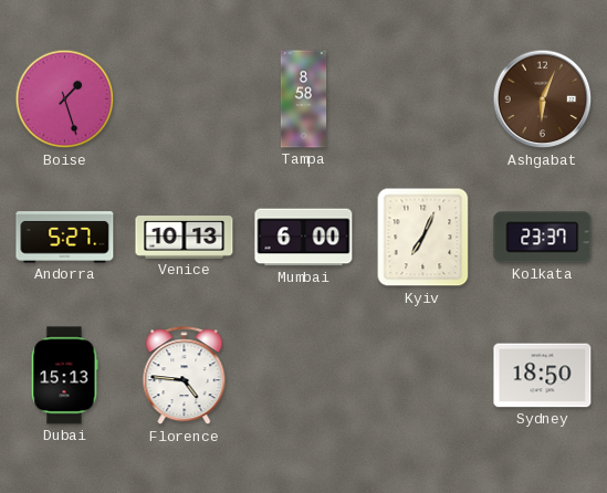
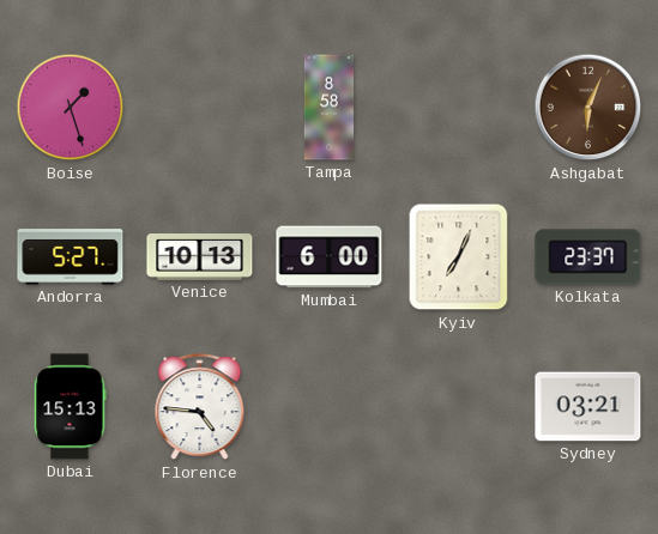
Sydney: 18:50 -> 03:21 (588, 407)
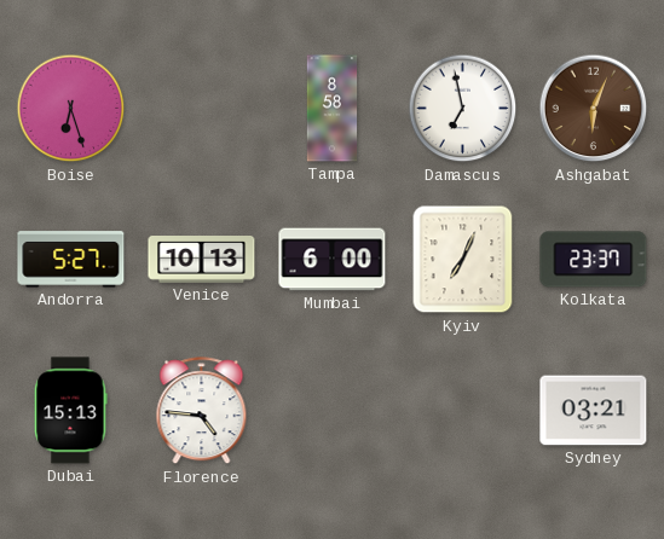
Boise: 1:27 -> 6:27 (71, 109)
Damascus: none -> 6:58 (463, 109)
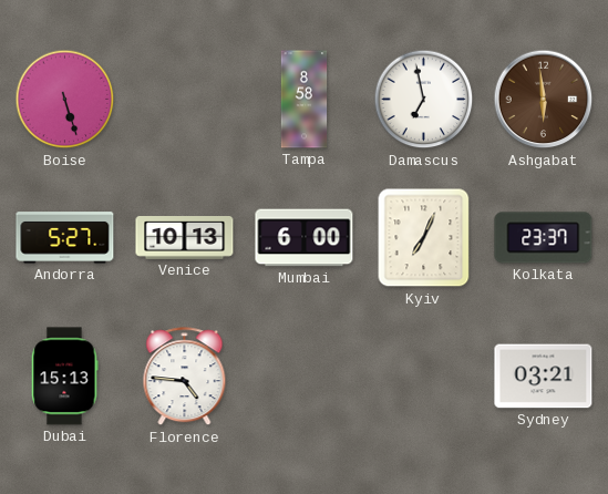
Boise: 6:27 -> 5:27 (65, 100)
Ashgabat: 6:04 -> 5:59 (544, 100)
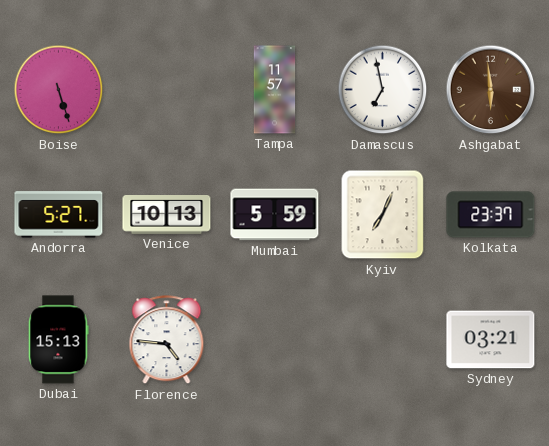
Tampa: 8:58 -> 11:57 (275, 90)
Mumbai: 6:00 -> 5:59 (275, 215)
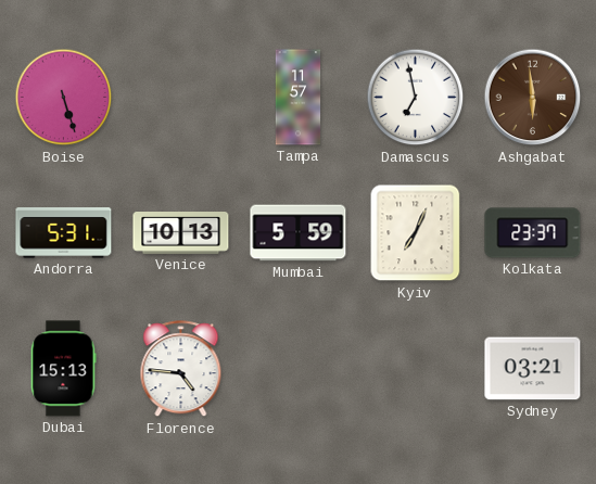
Andorra: 5:27 -> 5:31 (64, 233)
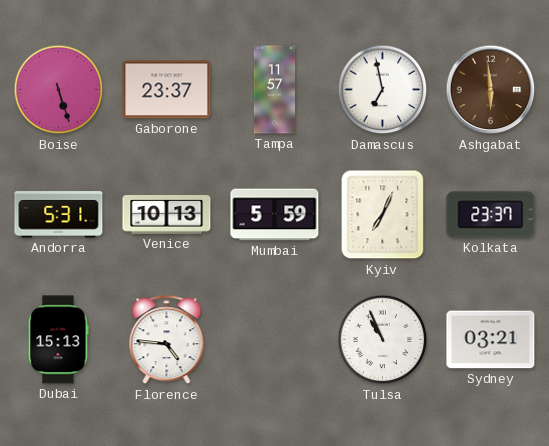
Gaborone: none -> 23:37 (167, 90)
Tulsa: none -> 10:56 (383, 340)
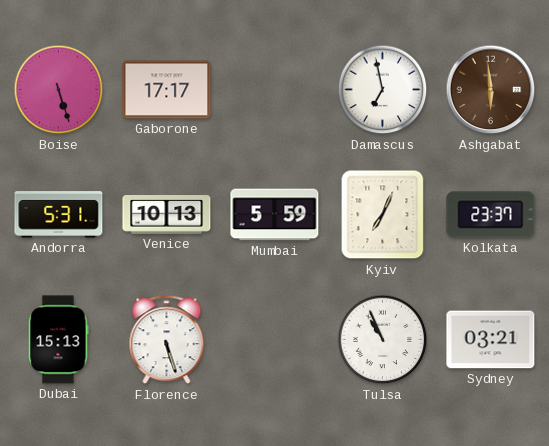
Gaborone: 23:37 -> 17:17 (167, 90)
Tampa: 11:57 -> none (275, 90)
Florence: 4:46 -> 5:27 (167, 340)
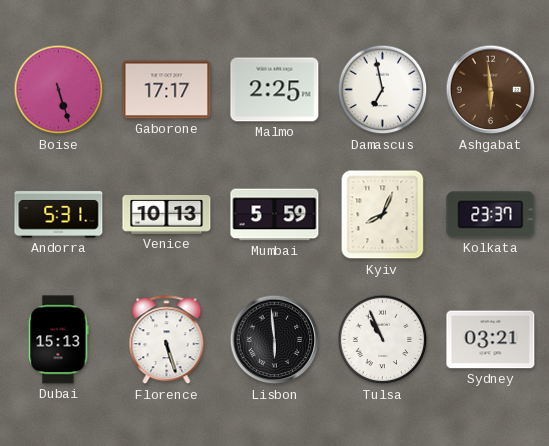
Malmo: none -> 2:25 (275, 90)
Kyiv: 7:04 -> 8:04 (383, 215)
Lisbon: none -> 5:59 (275, 340)
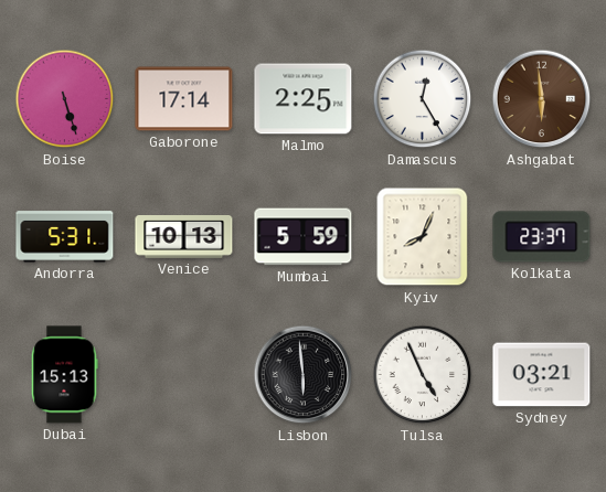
Gaborone: 17:17 -> 17:14 (184, 99)
Damascus: 6:58 -> 12:25 (423, 99)
Florence: 5:27 -> none (167, 340)
Tulsa: 10:56 -> 4:56 (423, 375)
